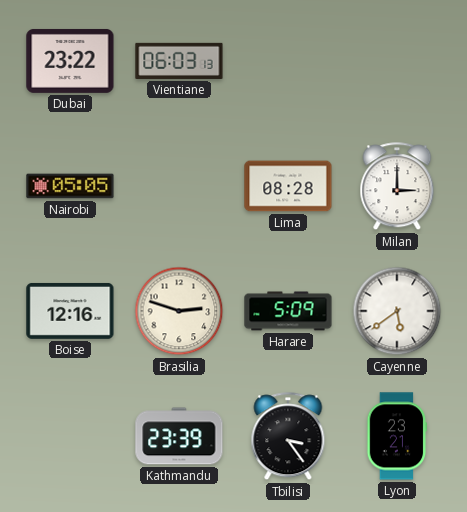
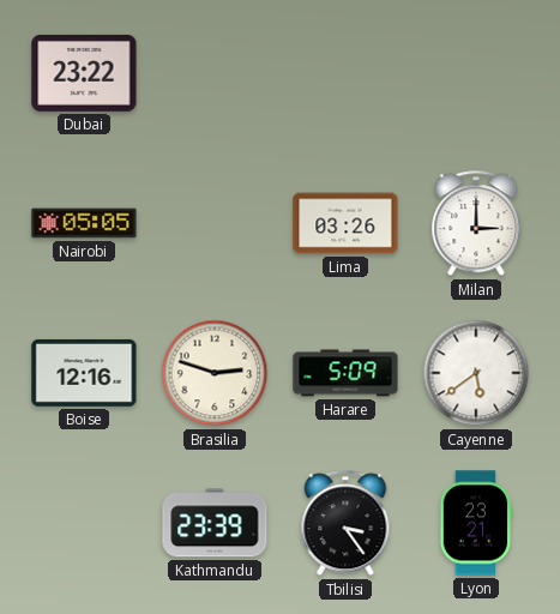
Vientiane: 06:03 -> none (179, 61)
Lima: 08:28 -> 03:26 (345, 223)
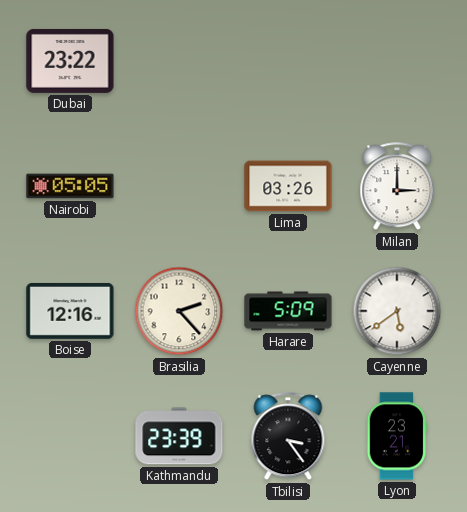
Brasilia: 2:48 -> 2:23 (179, 311)
